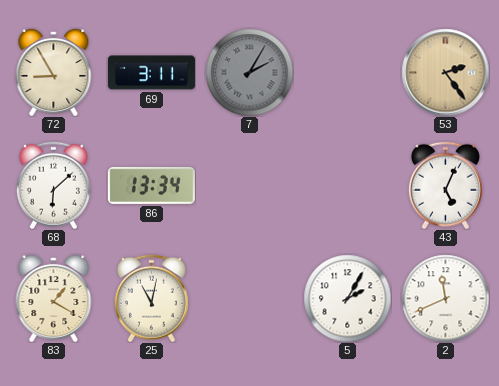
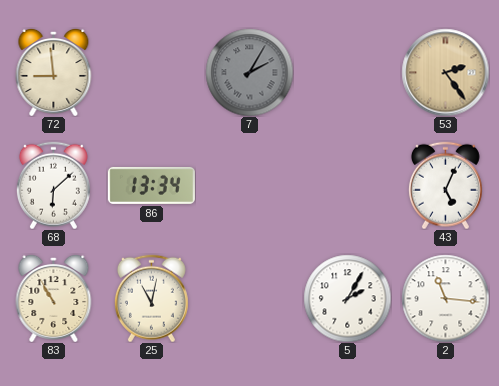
72: 8:55 -> 8:59 (54, 72)
69: 3:11 -> none (151, 73)
83: 1:20 -> 10:55 (54, 298)
2: 11:41 -> 11:16 (445, 298)
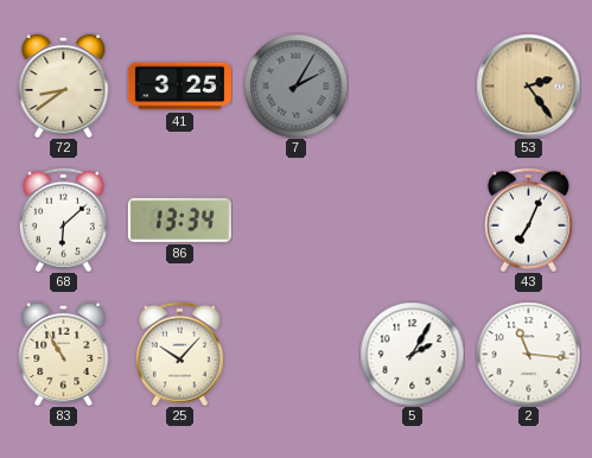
72: 8:59 -> 8:39 (64, 85)
41: none -> 3:25 (179, 87)
43: 5:04 -> 7:04 (528, 220)
25: 11:02 -> 10:07 (179, 354)
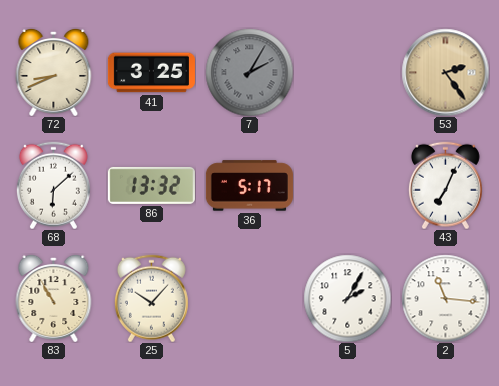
72: 8:39 -> 8:41 (54, 72)
86: 13:34 -> 13:32 (151, 185)
36: none -> 5:17 (249, 186)
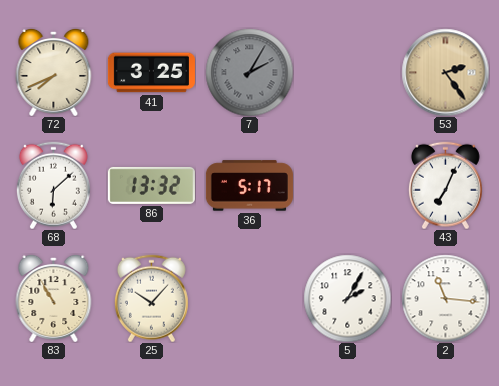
72: 8:41 -> 7:41 (54, 72)
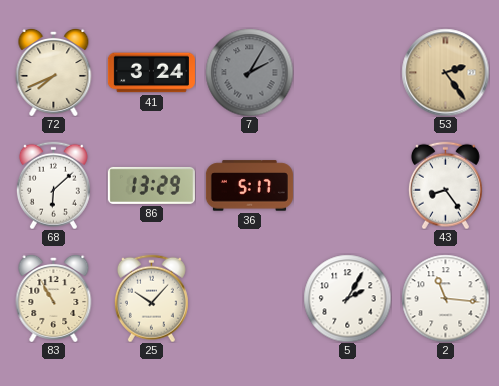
41: 3:25 -> 3:24 (151, 73)
86: 13:32 -> 13:29 (151, 185)
43: 7:04 -> 8:24 (445, 185)
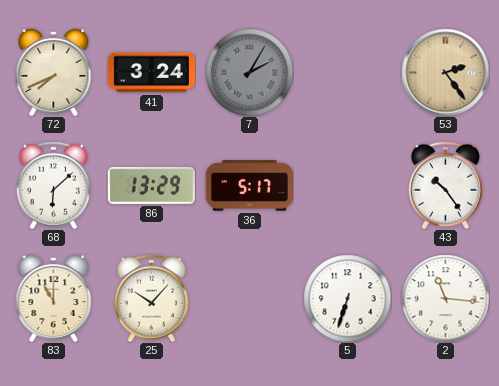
43: 8:24 -> 10:24 (445, 185)
83: 10:55 -> 11:00 (54, 298)
5: 2:05 -> 6:33 (347, 298)
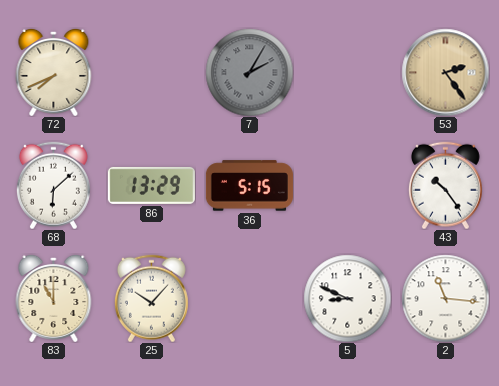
41: 3:24 -> none (151, 73)
36: 5:17 -> 5:15 (249, 186)
5: 6:33 -> 8:49 (347, 298)
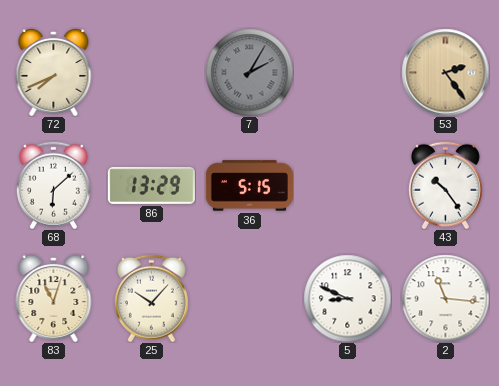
83: 11:00 -> 11:03 (54, 298)
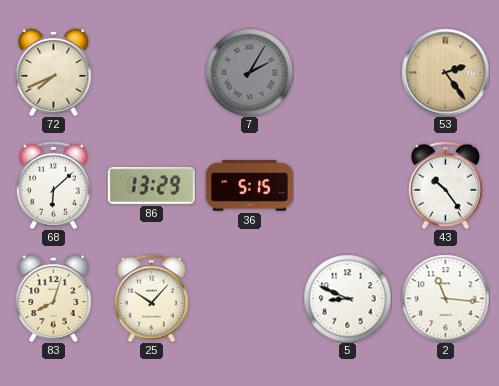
83: 11:03 -> 8:03 (54, 298)
